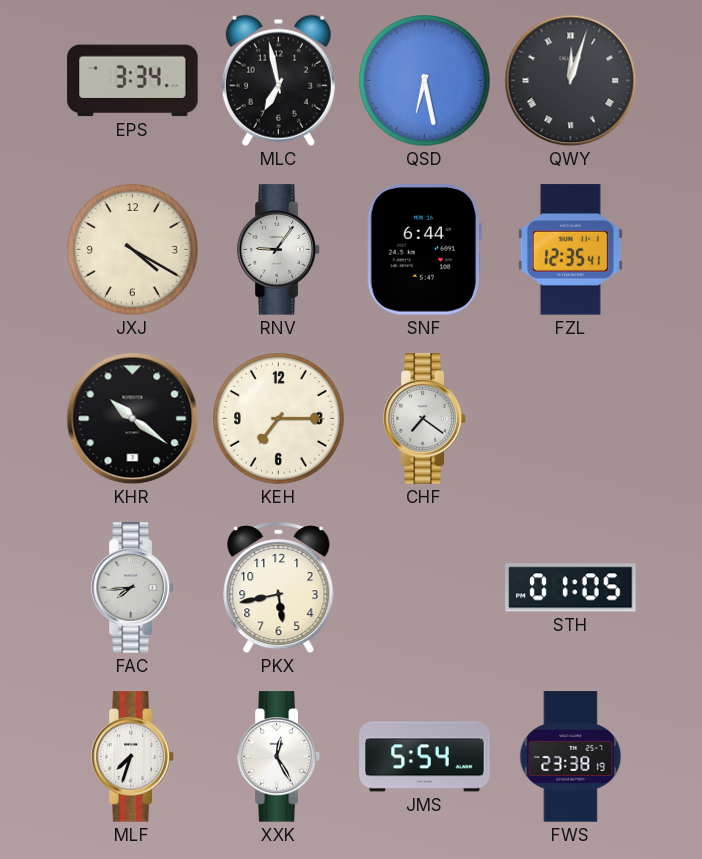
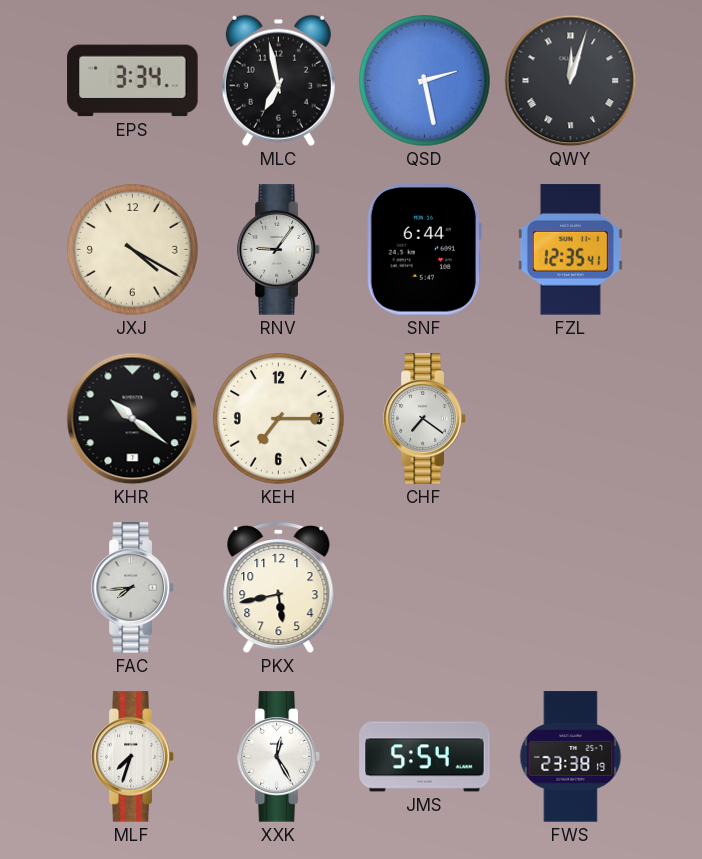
QSD: 6:28 -> 2:28 (425, 81)
STH: 01:05 -> none (571, 588)
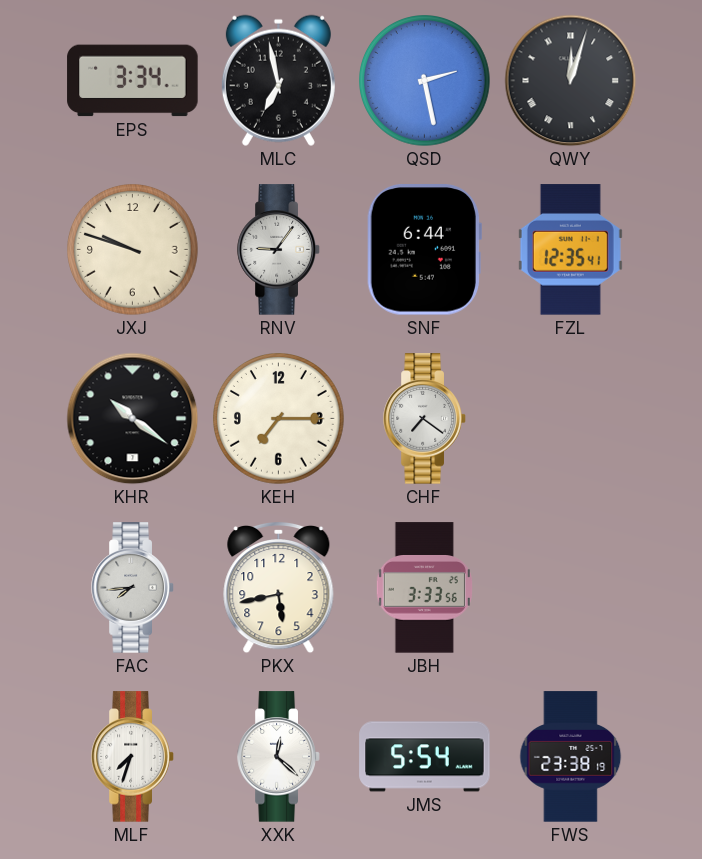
JXJ: 4:20 -> 9:48 (133, 250)
JBH: none -> 3:33 (424, 588)
XXK: 12:25 -> 12:22 (279, 757)
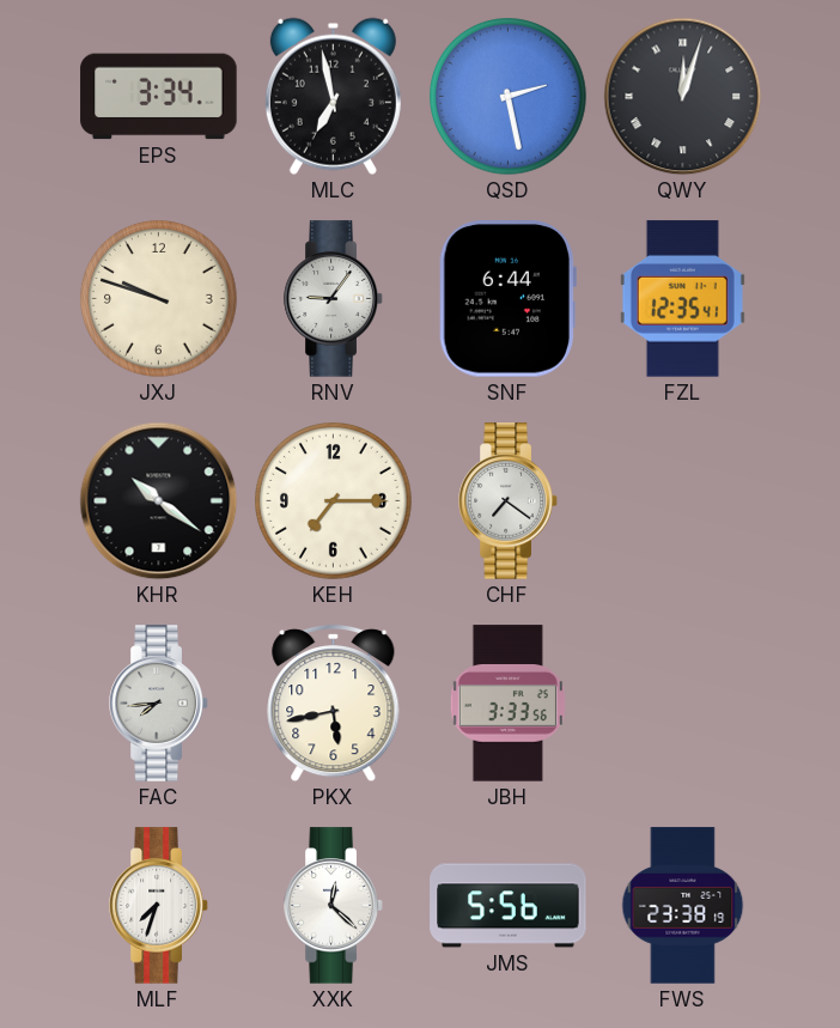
JMS: 5:54 -> 5:56 (509, 906)
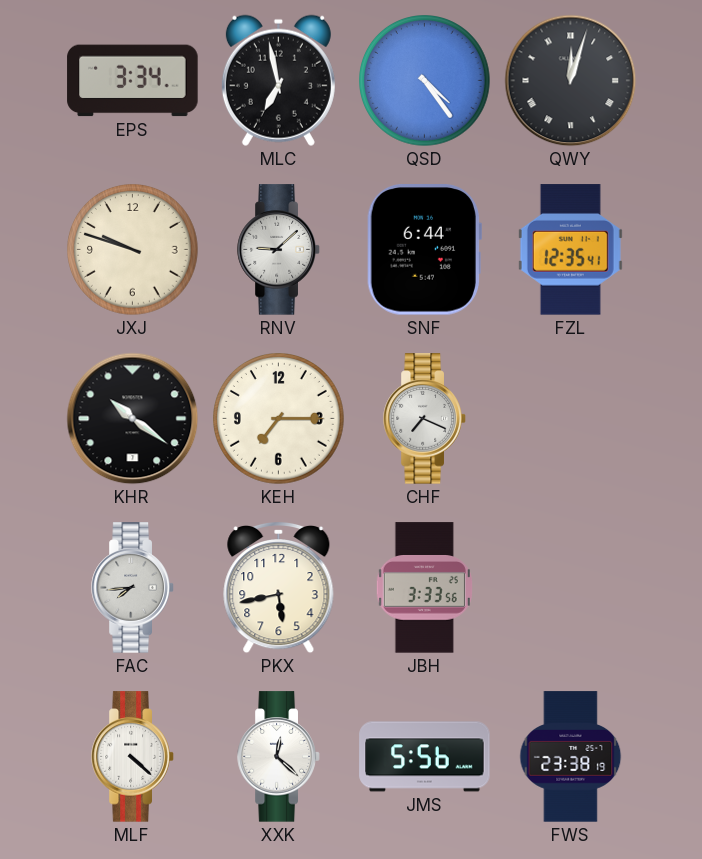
QSD: 2:28 -> 4:24 (425, 81)
RNV: 9:06 -> 9:08 (279, 250)
CHF: 7:21 -> 7:19 (425, 419)
MLF: 7:33 -> 4:22 (133, 757)
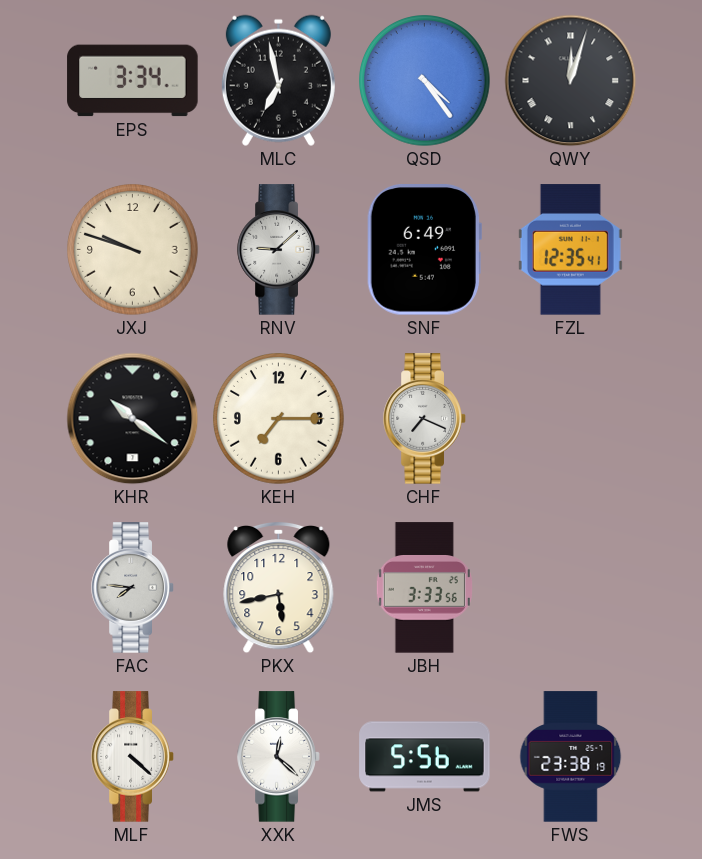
SNF: 6:44 -> 6:49 (424, 250)
FAC: 7:44 -> 7:46 (133, 588)
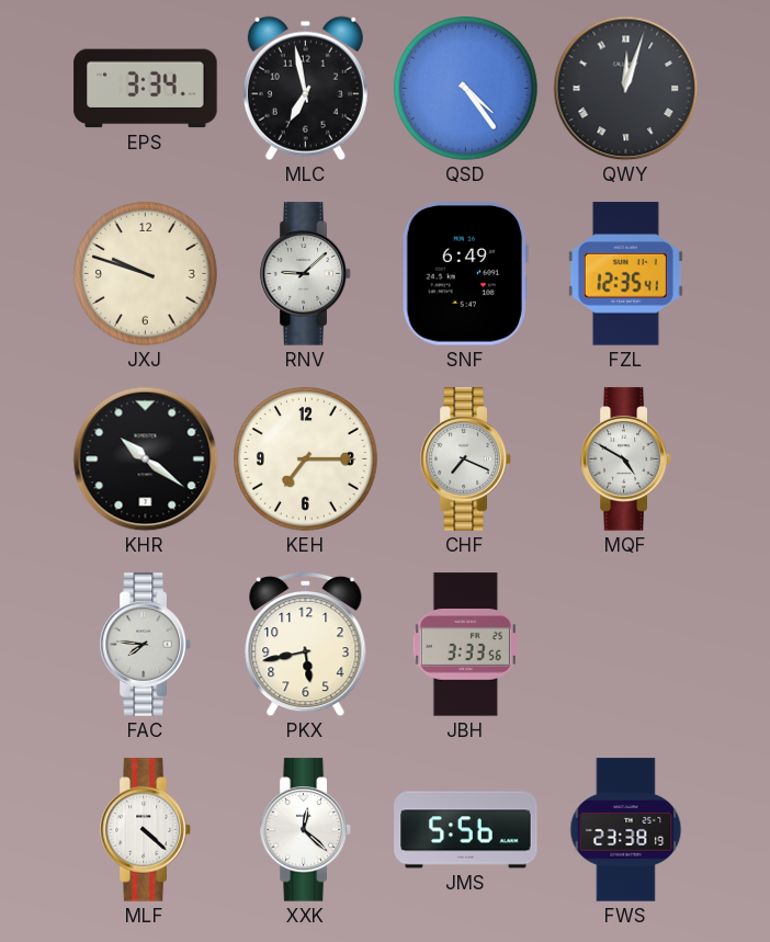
MQF: none -> 4:50 (626, 459)
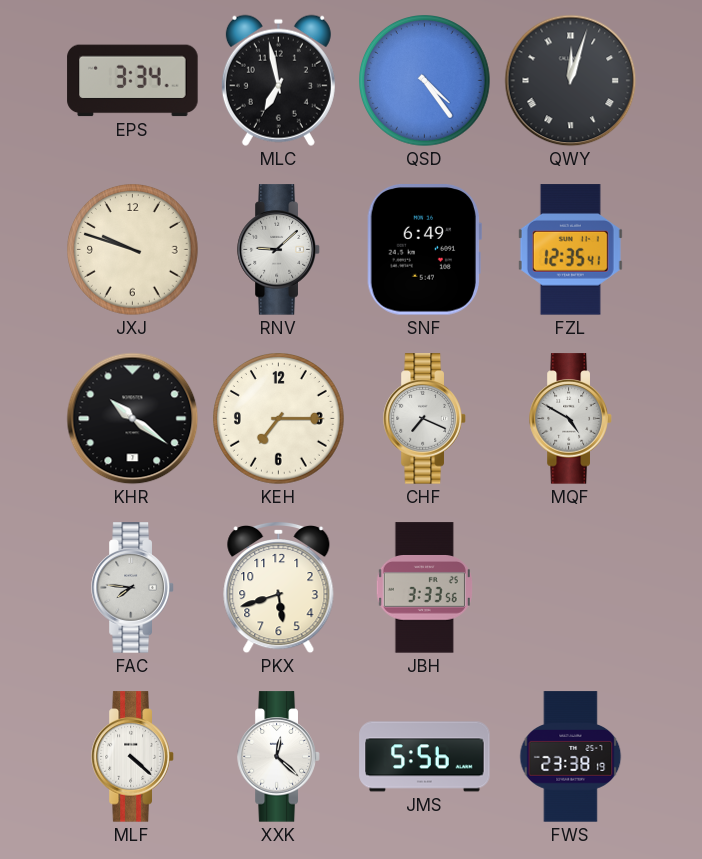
PKX: 5:43 -> 5:42 (279, 588)
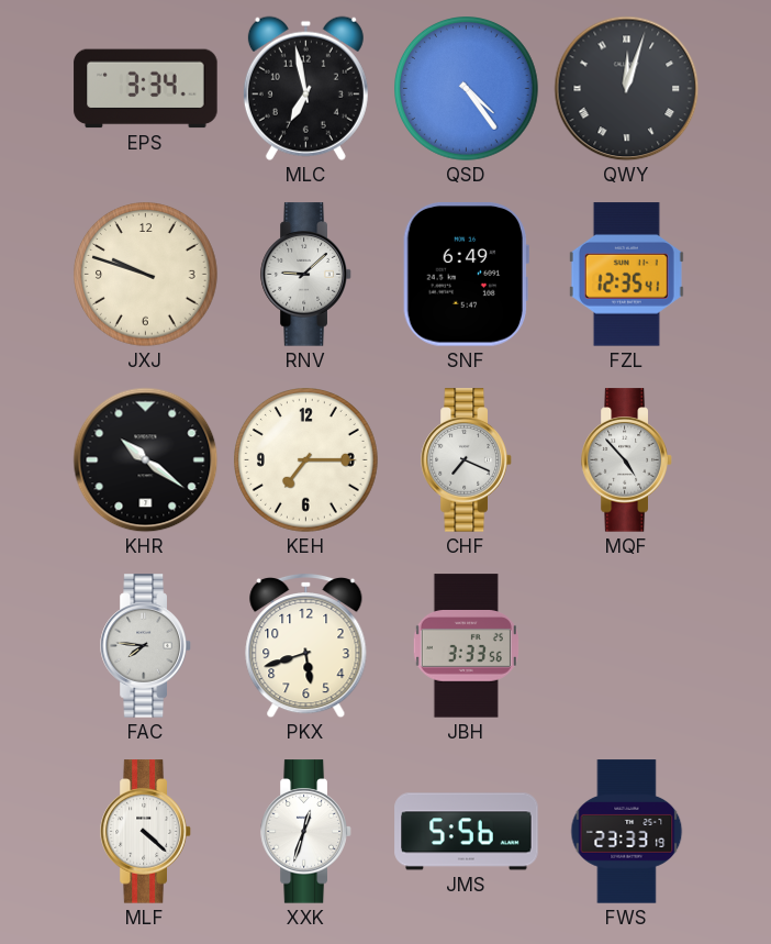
MQF: 4:50 -> 4:53 (627, 460)
XXK: 12:22 -> 12:33 (306, 832)
FWS: 23:38 -> 23:33 (627, 832)
